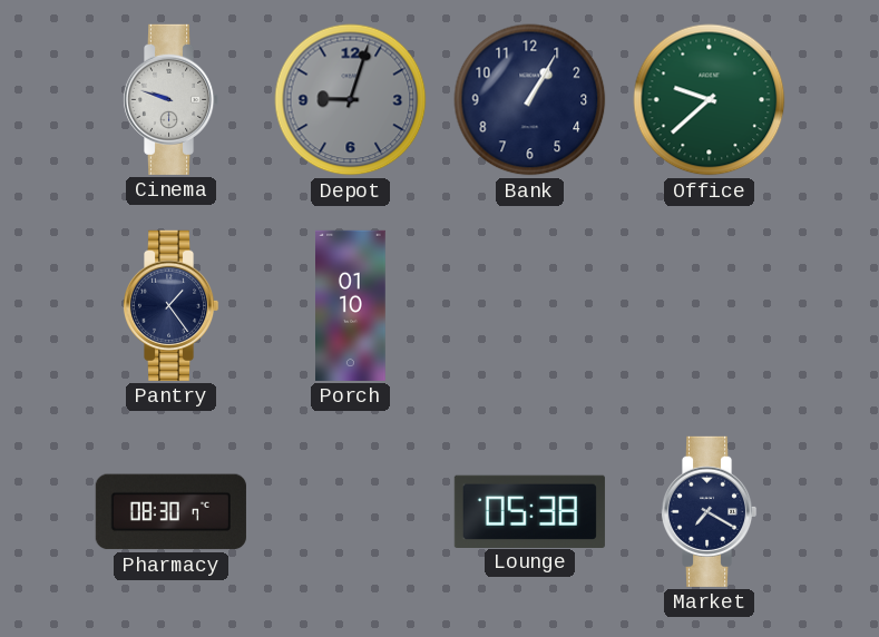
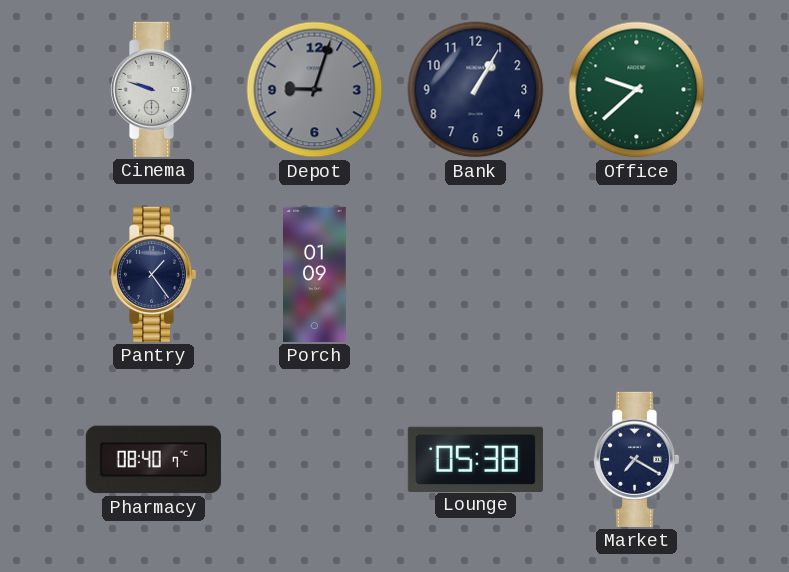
Porch: 01:10 -> 01:09 (315, 274)
Pharmacy: 08:30 -> 08:40 (153, 460)
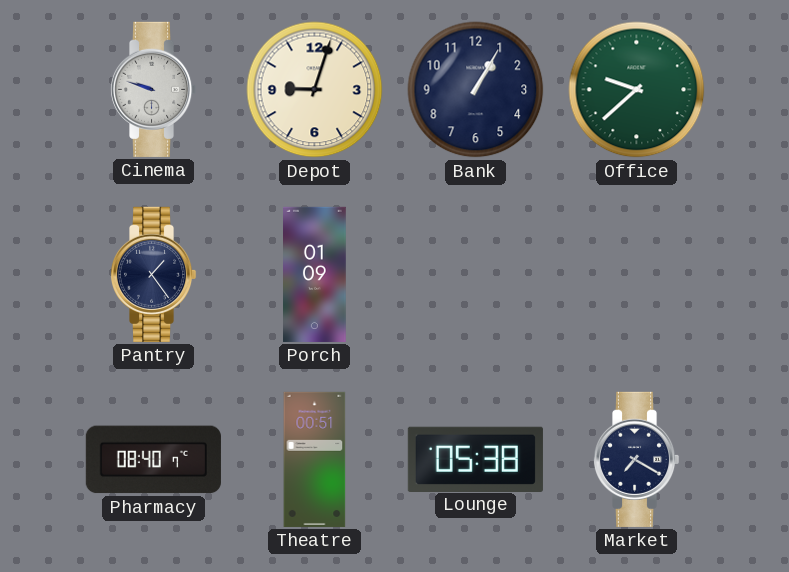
Depot dial: grey -> cream (315, 90)
Theatre: none -> 00:51 (315, 459)
